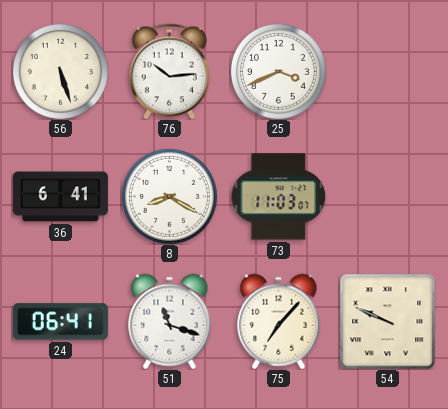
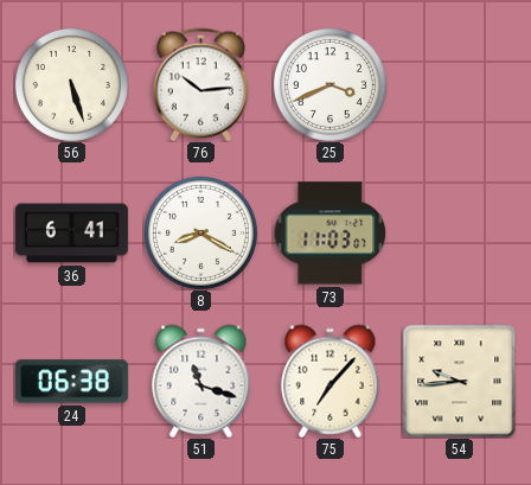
24: 06:41 -> 06:38 (71, 382)
54: 9:49 -> 9:44 (459, 381)
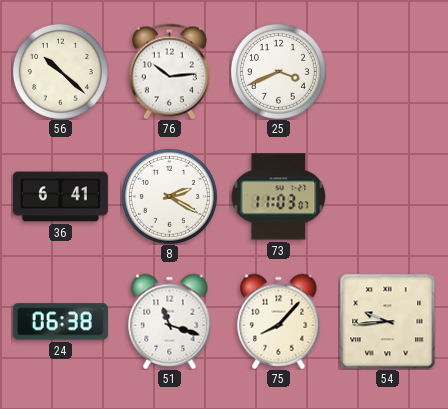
56: 5:27 -> 10:22 (60, 71)
8: 8:20 -> 2:20 (169, 196)
75: 7:07 -> 8:07 (279, 321)
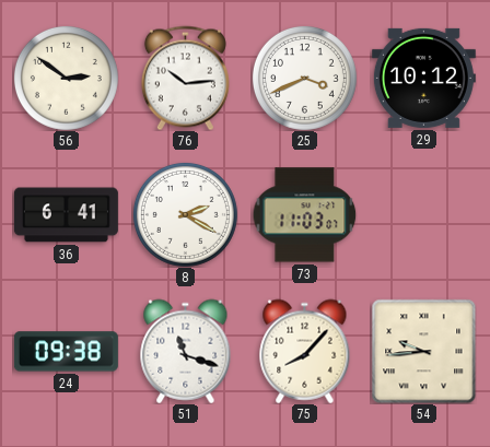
56: 10:22 -> 2:51 (66, 78)
29: none -> 10:12 (423, 78)
24: 06:38 -> 09:38 (66, 352)
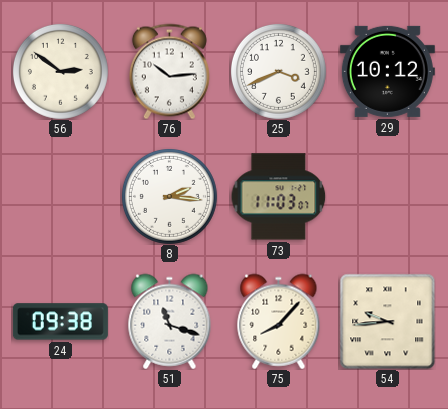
36: 6:41 -> none (66, 215)
8: 2:20 -> 2:16 (169, 196)
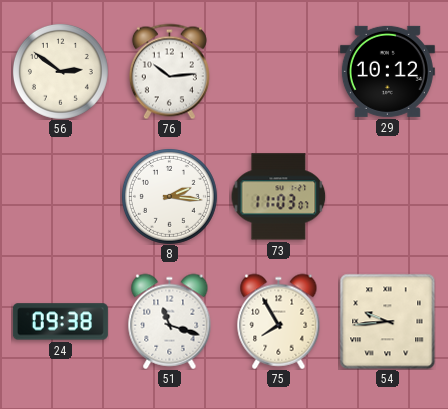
25: 3:41 -> none (278, 71)
75: 8:07 -> 7:55 (279, 321)
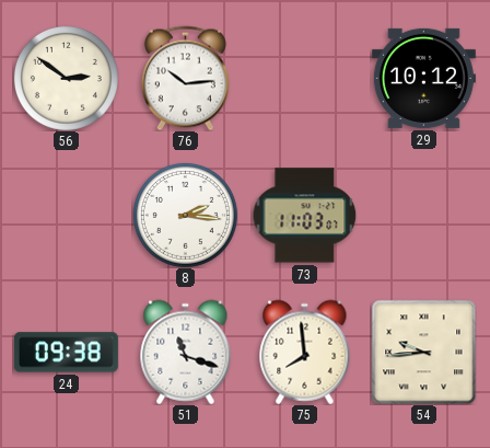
75: 7:55 -> 7:59 (305, 352)
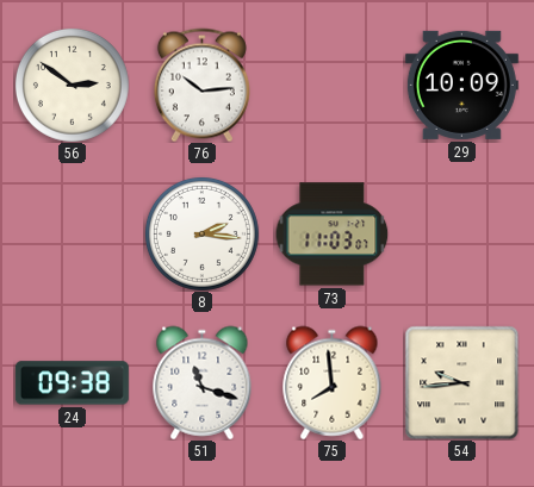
29: 10:12 -> 10:09 (461, 85)
